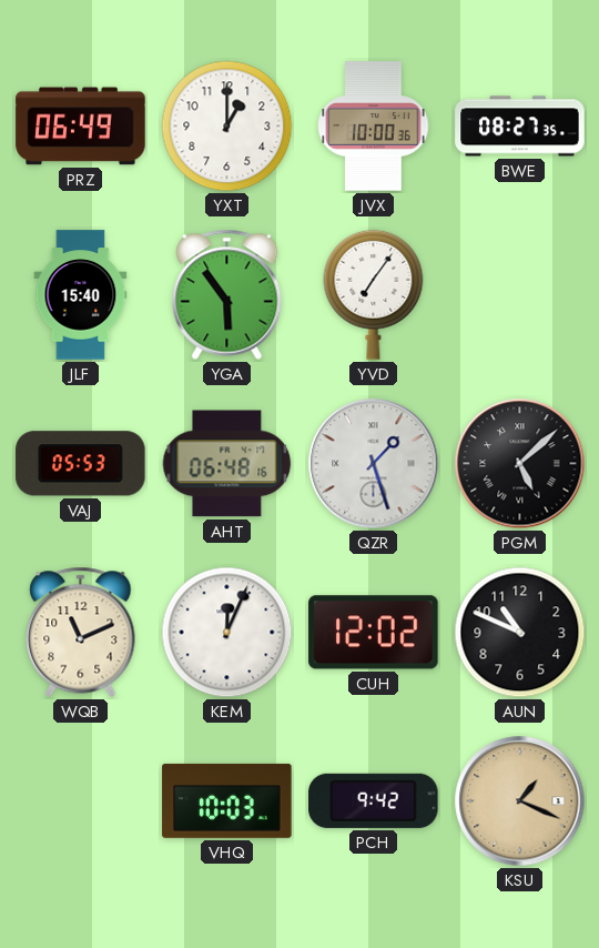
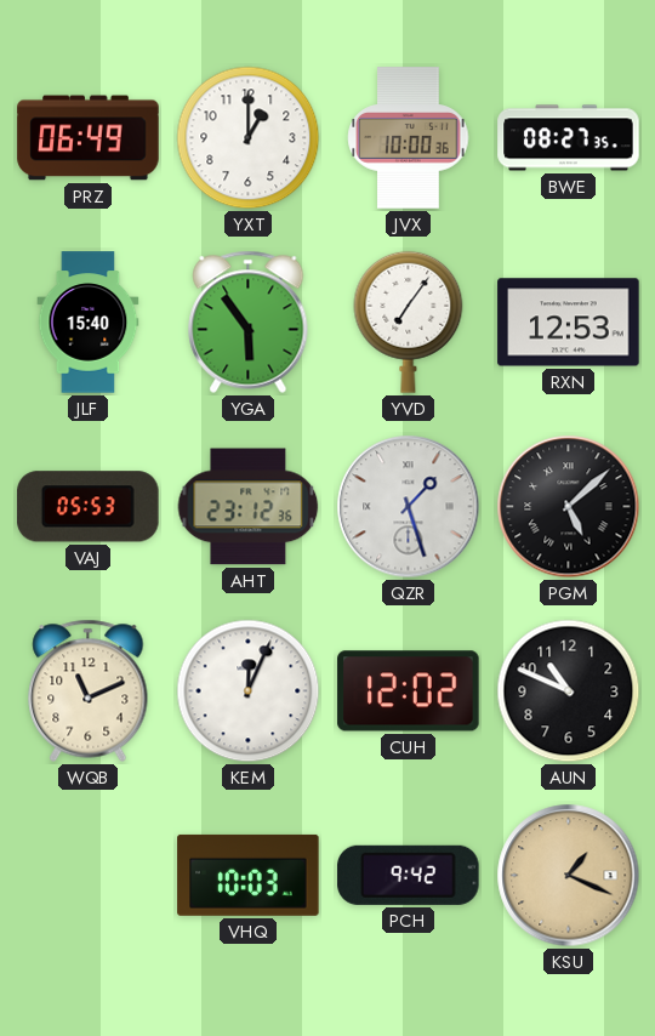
RXN: none -> 12:53 (569, 323)
AHT: 06:48 -> 23:12 (249, 507)
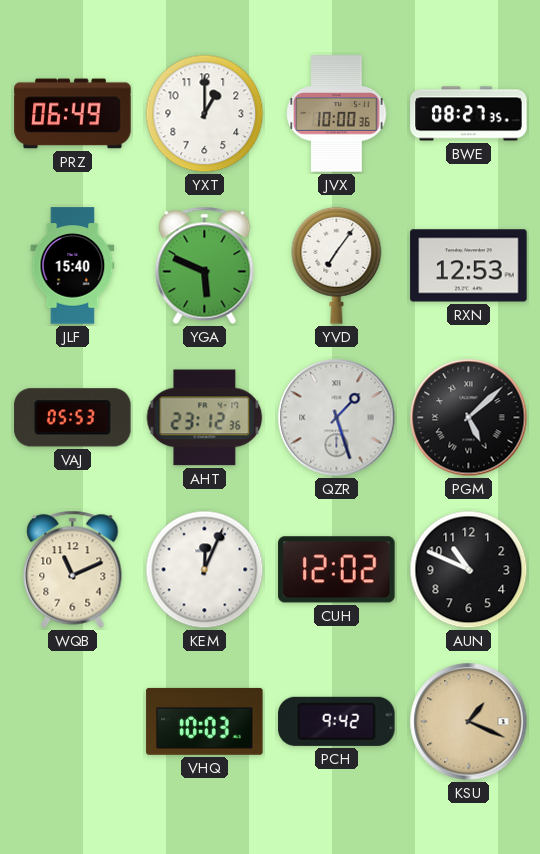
YGA: 5:54 -> 5:49 (205, 265)
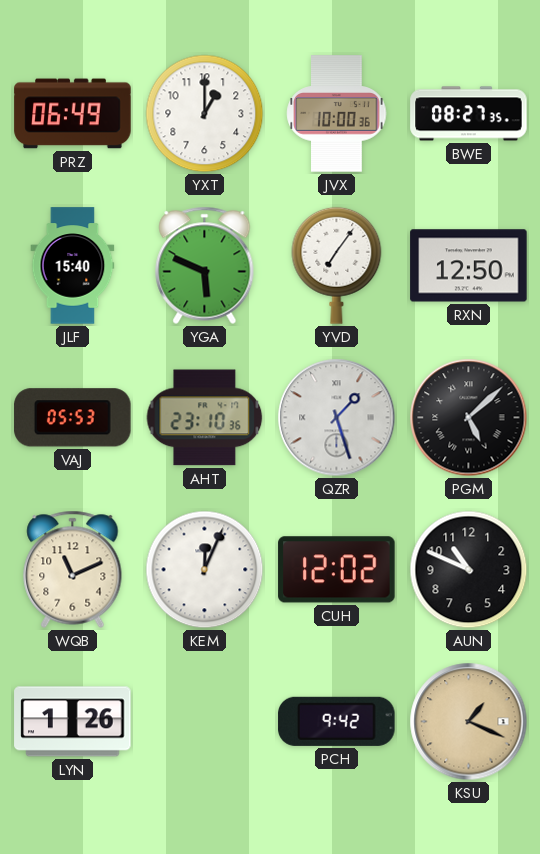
RXN: 12:53 -> 12:50 (469, 266)
AHT: 23:12 -> 23:10 (205, 418)
LYN: none -> 1:26 (73, 722)
VHQ: 10:03 -> none (205, 721)
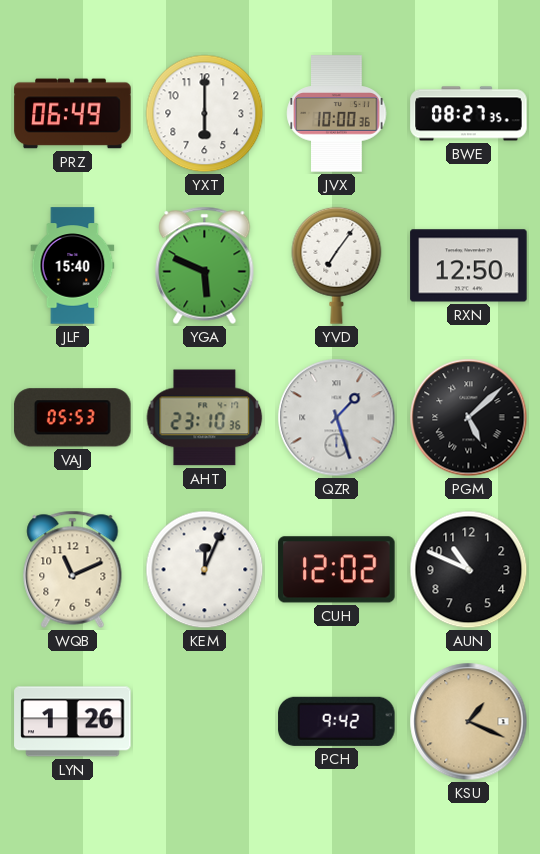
YXT: 1:00 -> 6:00 (205, 114)
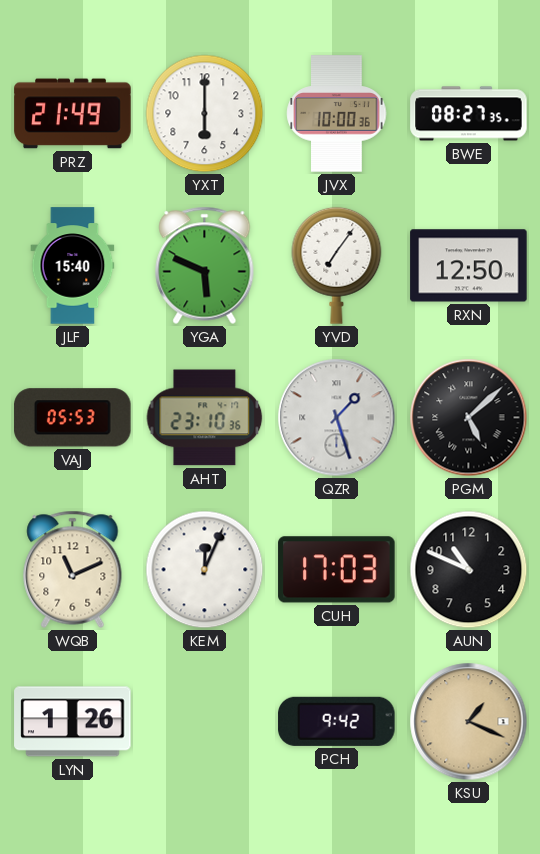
PRZ: 06:49 -> 21:49 (73, 114)
CUH: 12:02 -> 17:03 (337, 570)
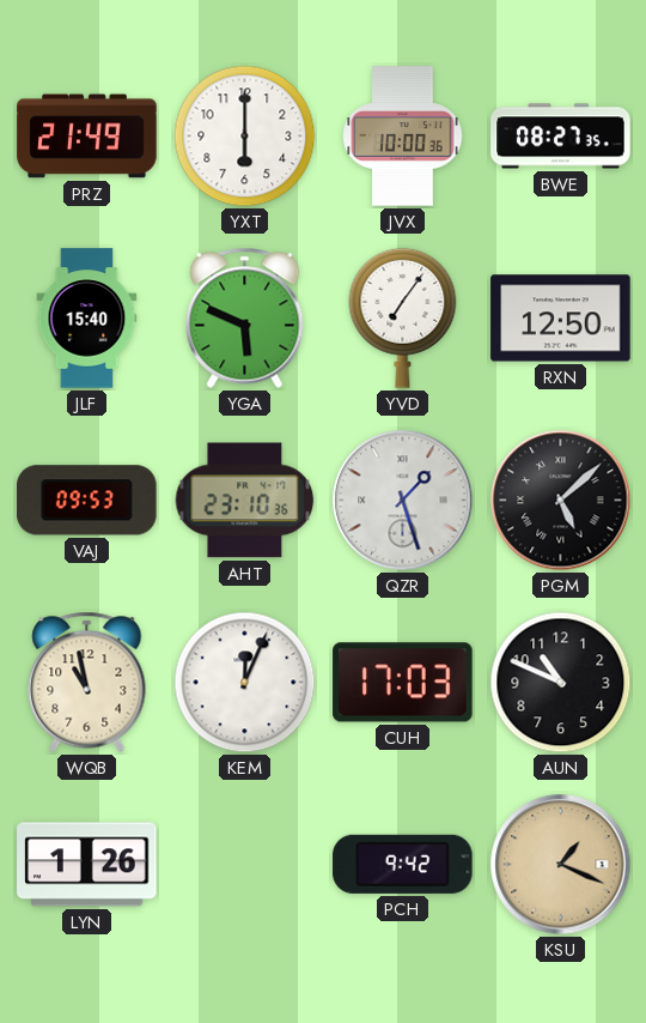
VAJ: 05:53 -> 09:53 (87, 501)
WQB: 11:11 -> 10:58 (87, 682)
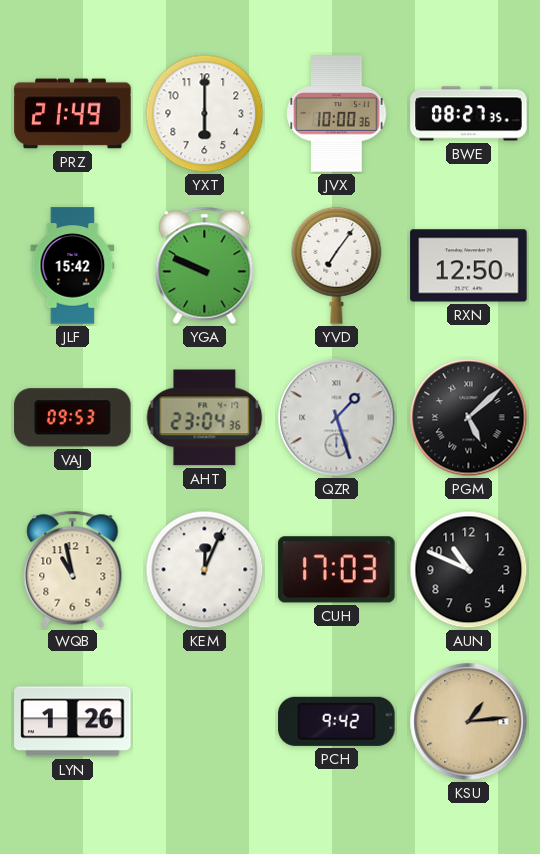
JLF: 15:40 -> 15:42 (73, 266)
YGA: 5:49 -> 9:49 (205, 265)
AHT: 23:10 -> 23:04 (205, 418)
KSU: 1:19 -> 1:14 (469, 722)
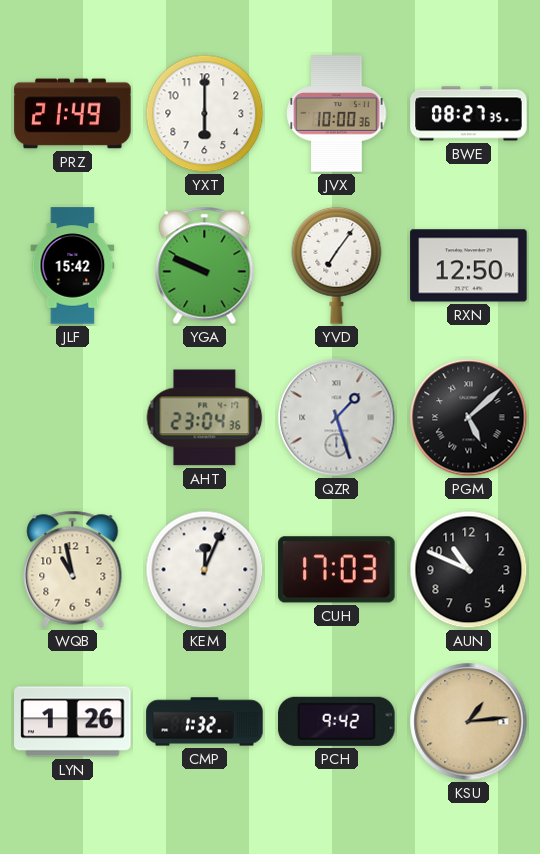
VAJ: 09:53 -> none (73, 418)
CMP: none -> 1:32 (205, 722)
